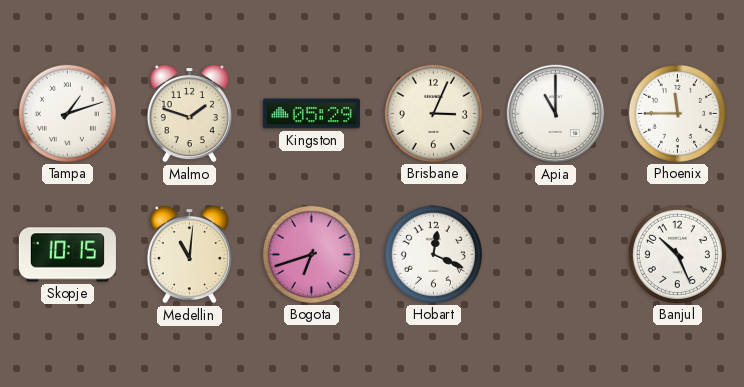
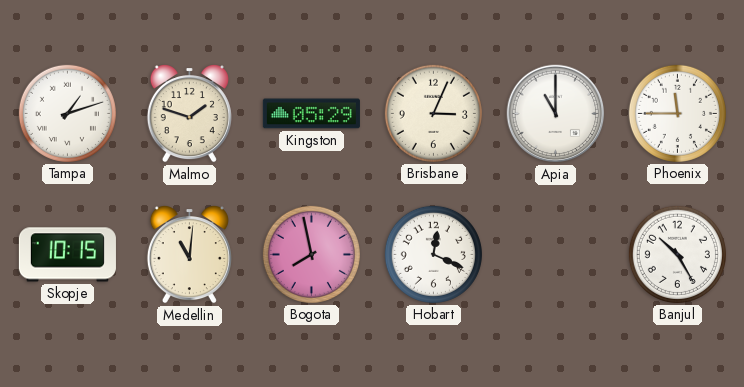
Bogota: 6:42 -> 7:58 (311, 254)
Banjul: 10:26 -> 10:25 (677, 254)
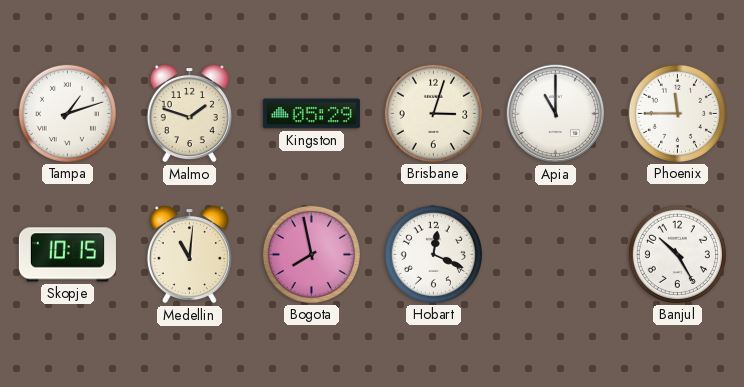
Brisbane: 3:04 -> 3:03 (433, 113)
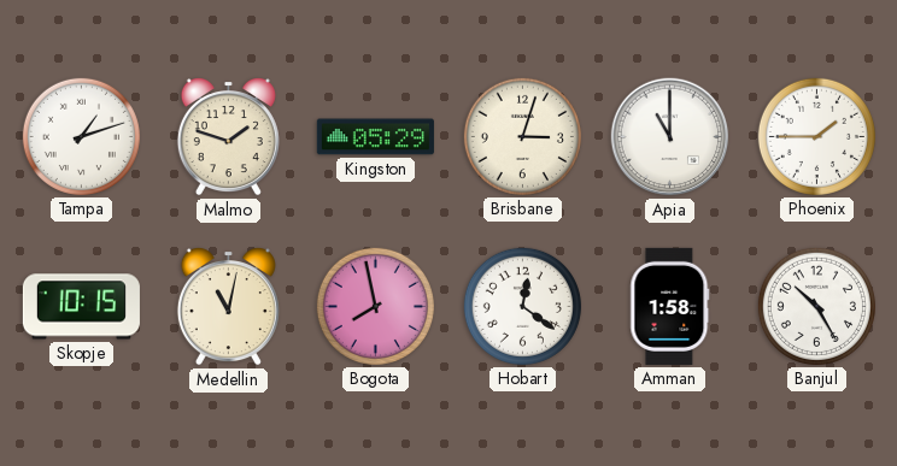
Phoenix: 11:45 -> 1:45 (816, 136)
Medellin: 11:01 -> 11:02 (228, 307)
Hobart: 12:19 -> 12:21 (522, 306)
Amman: none -> 1:58 (670, 306)
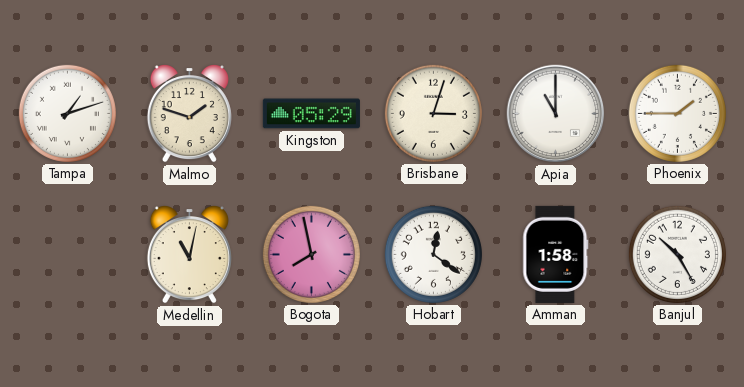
Skopje: 10:15 -> none (81, 307)
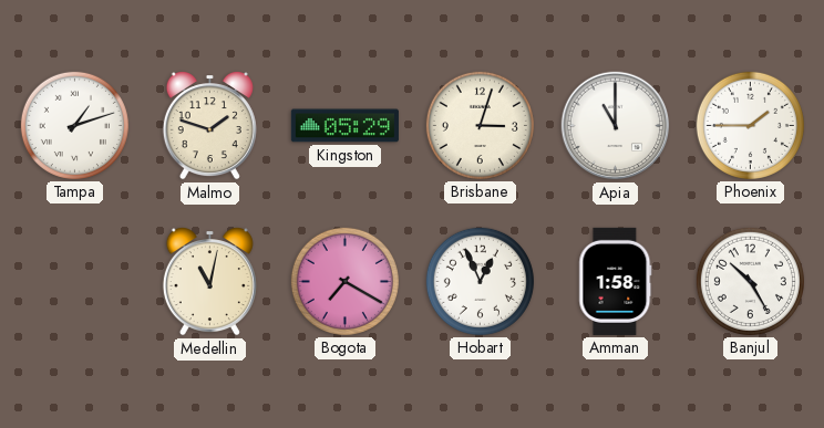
Bogota: 7:58 -> 7:20 (344, 281)
Hobart: 12:21 -> 12:56 (480, 281)
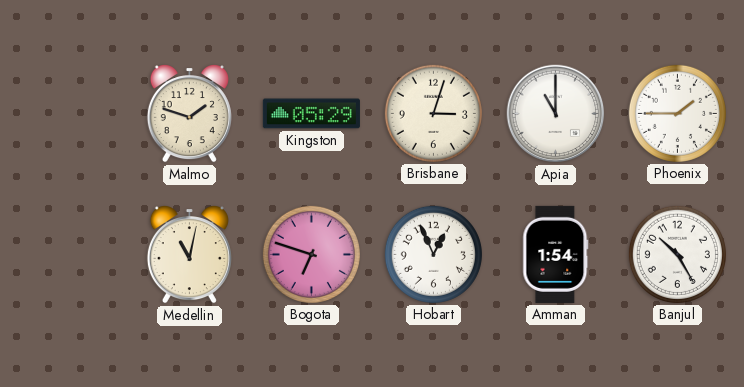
Tampa: 1:12 -> none (74, 125)
Bogota: 7:20 -> 6:48 (311, 254)
Amman: 1:58 -> 1:54 (556, 254)
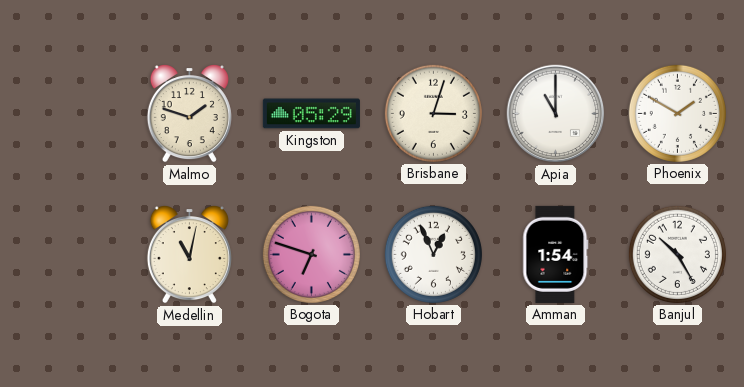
Phoenix: 1:45 -> 1:50 (677, 113)
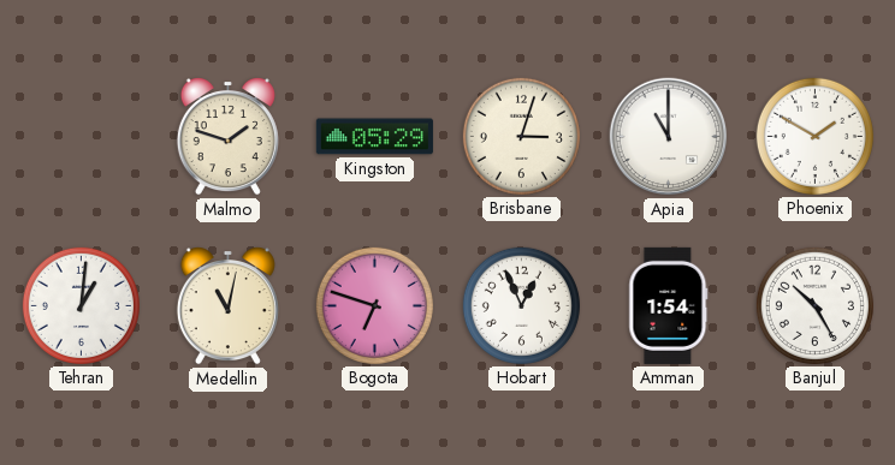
Tehran: none -> 1:01 (81, 305)
